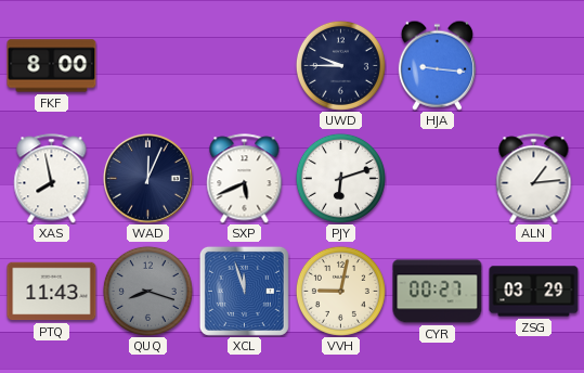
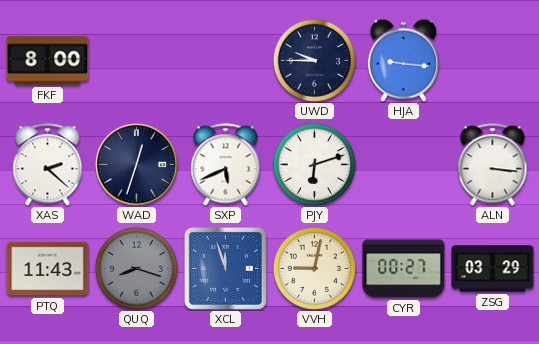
XAS: 7:58 -> 2:22 (48, 165)
WAD: 12:04 -> 12:33 (137, 165)
ALN: 1:14 -> 3:16 (493, 165)
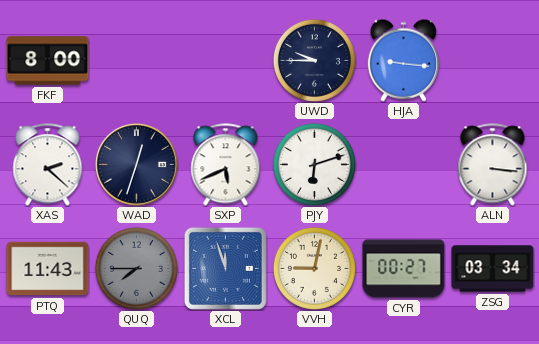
QUQ: 8:18 -> 7:45 (136, 268)
ZSG: 03:29 -> 03:34 (493, 269)
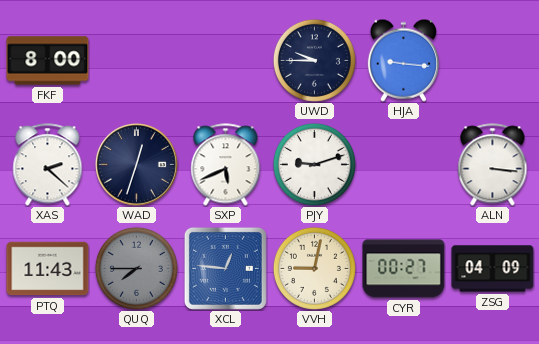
PJY: 6:12 -> 9:12 (314, 164)
XCL: 11:57 -> 12:46 (225, 268)
ZSG: 03:34 -> 04:09 (493, 269)
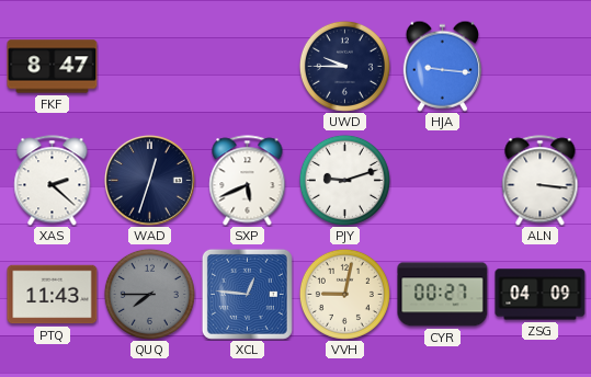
FKF: 8:00 -> 8:47 (53, 67)
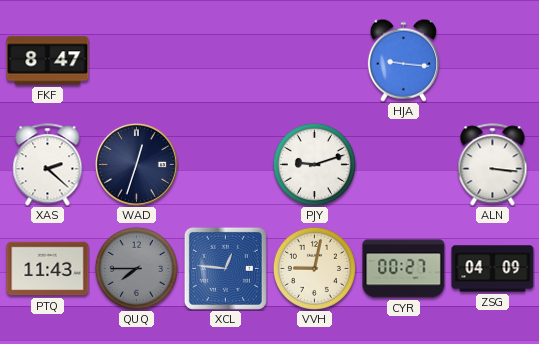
UWD: 9:45 -> none (344, 66)
SXP: 5:41 -> none (248, 181)
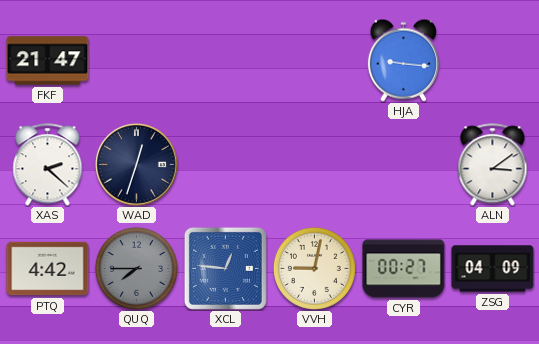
FKF: 8:47 -> 21:47 (48, 61)
PJY: 9:12 -> none (314, 164)
ALN: 3:16 -> 3:09 (493, 165)
PTQ: 11:43 -> 4:42 (48, 269)
